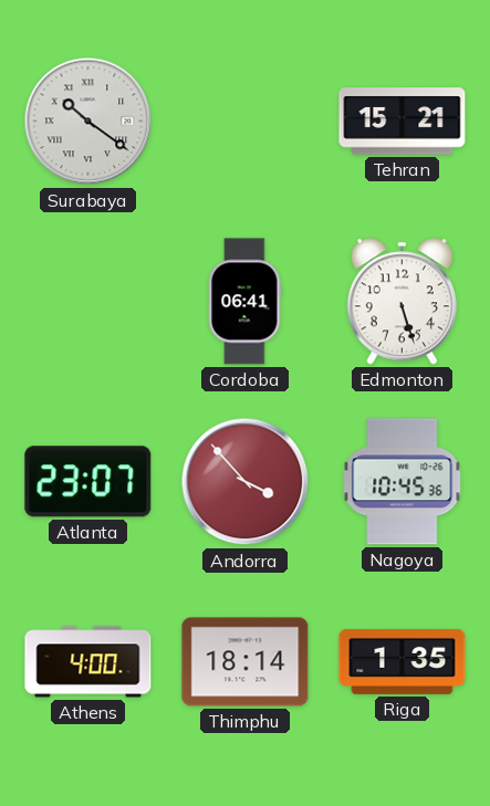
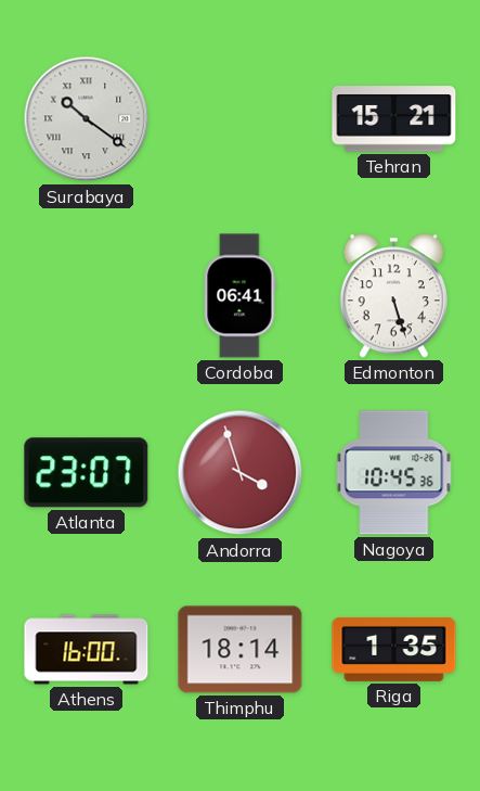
Andorra: 3:53 -> 3:57 (241, 473)
Athens: 4:00 -> 16:00 (87, 650)
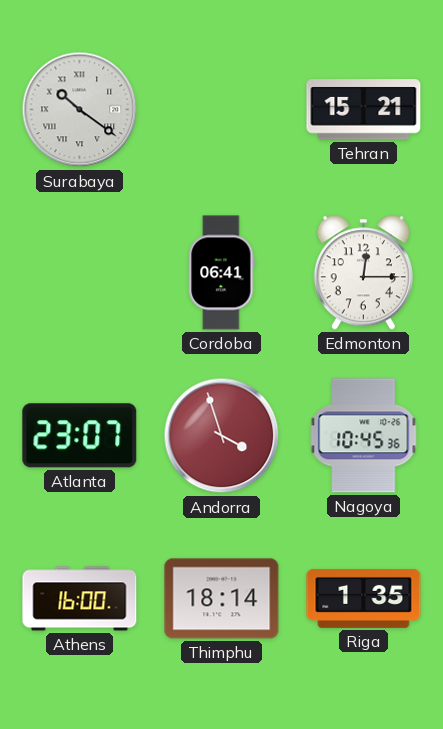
Edmonton: 5:27 -> 12:15 (363, 273)
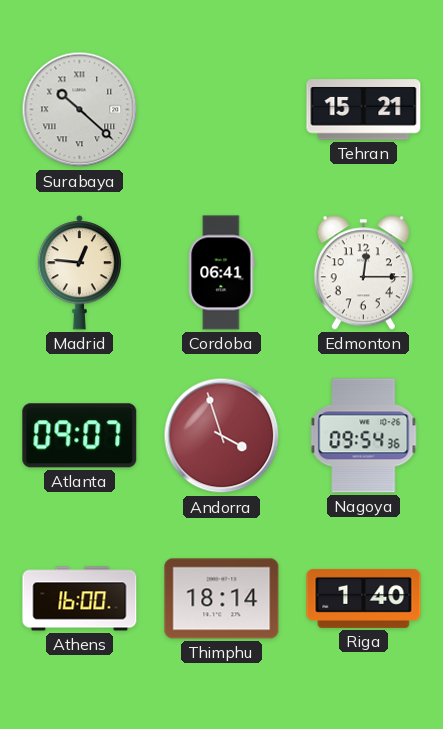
Surabaya: 10:21 -> 10:22 (80, 110)
Madrid: none -> 12:46 (79, 273)
Atlanta: 23:07 -> 09:07 (80, 436)
Nagoya: 10:45 -> 09:54 (364, 436)
Riga: 1:35 -> 1:40 (364, 598)
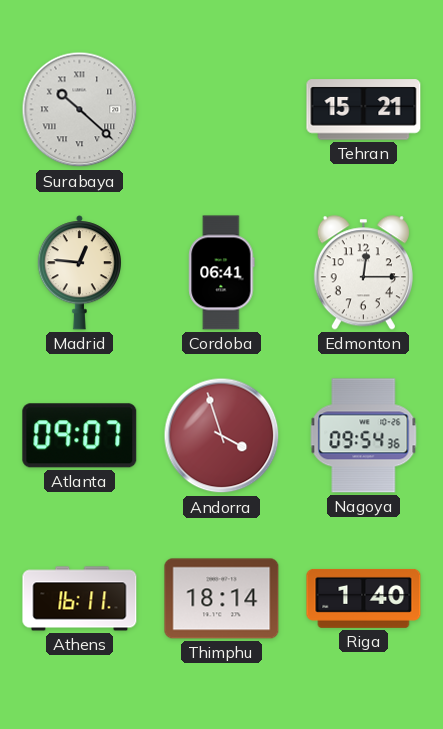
Athens: 16:00 -> 16:11 (80, 599)
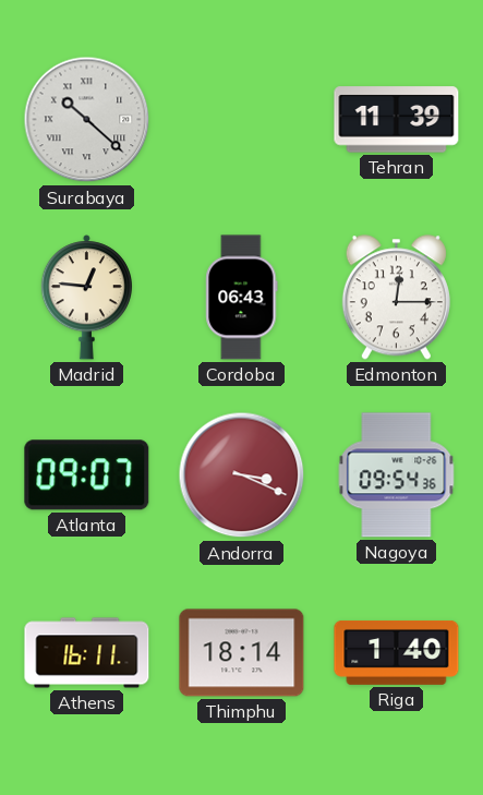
Tehran: 15:21 -> 11:39 (397, 120)
Cordoba: 06:41 -> 06:43 (242, 298)
Andorra: 3:57 -> 3:19 (242, 475)
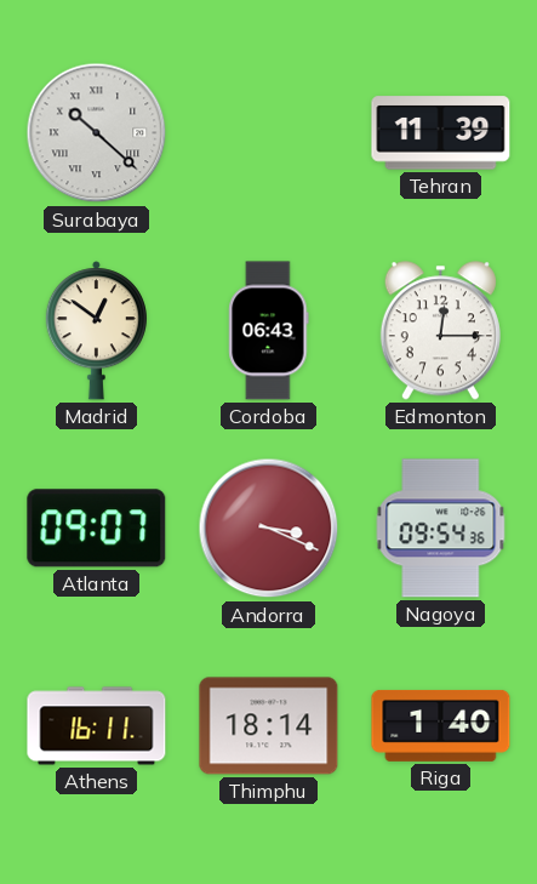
Madrid: 12:46 -> 12:51 (96, 331)
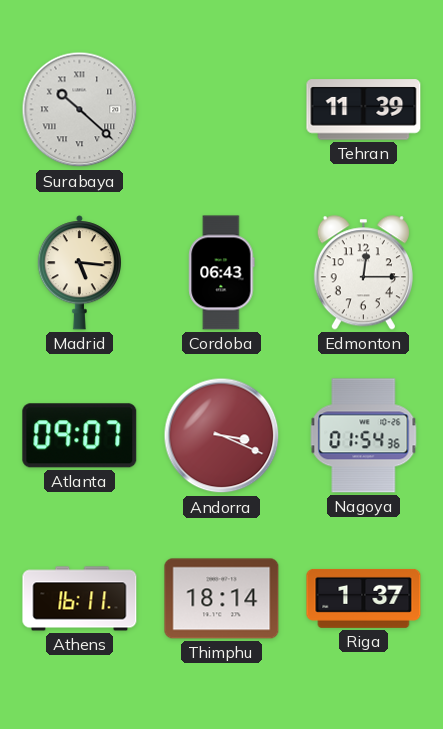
Madrid: 12:51 -> 5:16 (79, 273)
Nagoya: 09:54 -> 01:54 (364, 436)
Riga: 1:40 -> 1:37 (364, 598)
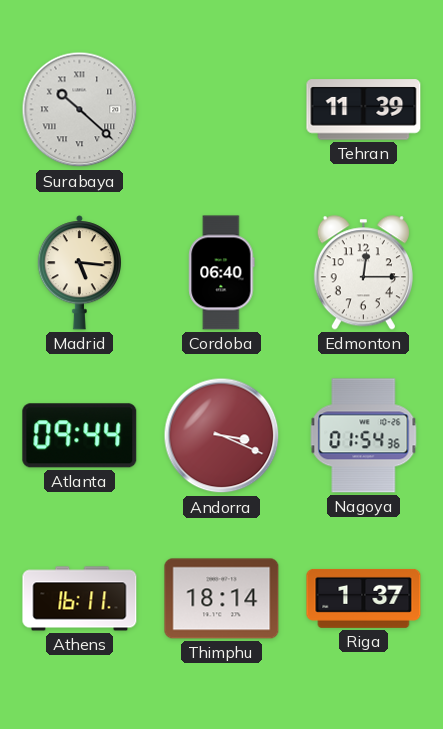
Cordoba: 06:43 -> 06:40 (222, 273)
Atlanta: 09:07 -> 09:44 (80, 436)
